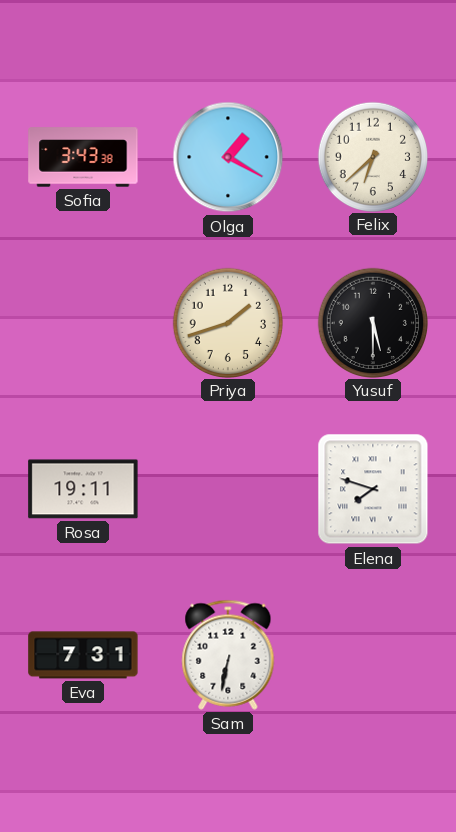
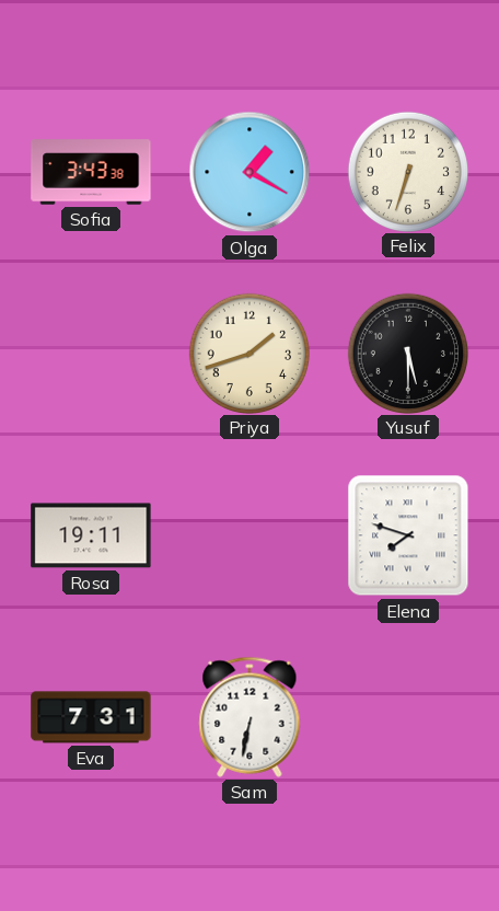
Felix: 6:38 -> 6:33 (407, 171)
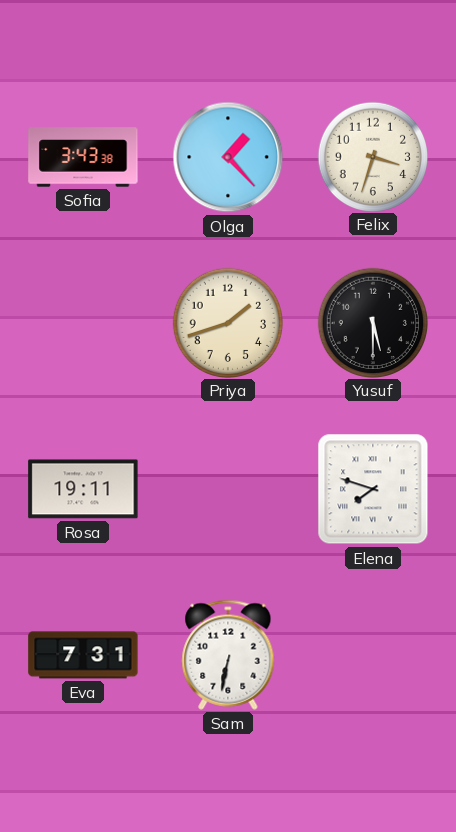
Olga: 1:20 -> 1:23 (228, 157)
Felix: 6:33 -> 3:33 (372, 156)
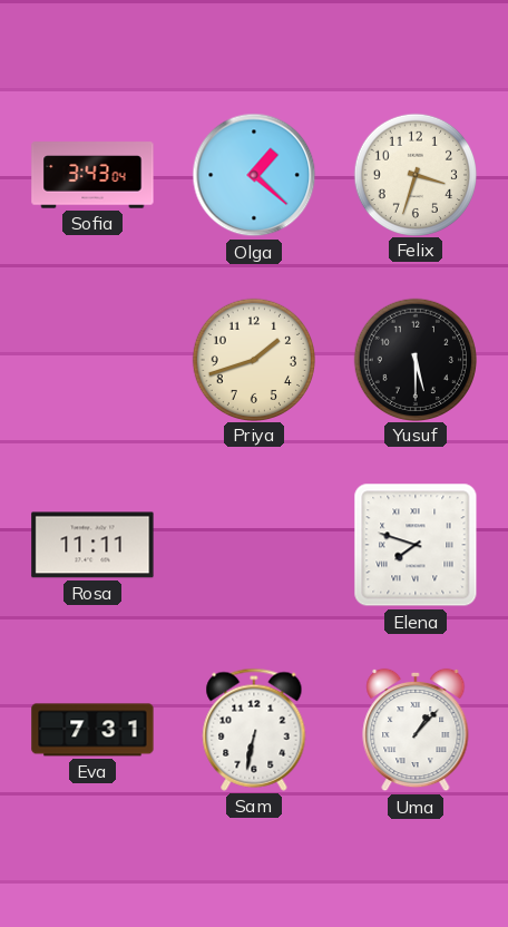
Sofia: 3:43:38 -> 3:43:04 (92, 175)
Olga: 1:23 -> 1:22 (254, 175)
Rosa: 19:11 -> 11:11 (92, 545)
Uma: none -> 1:07 (416, 730)
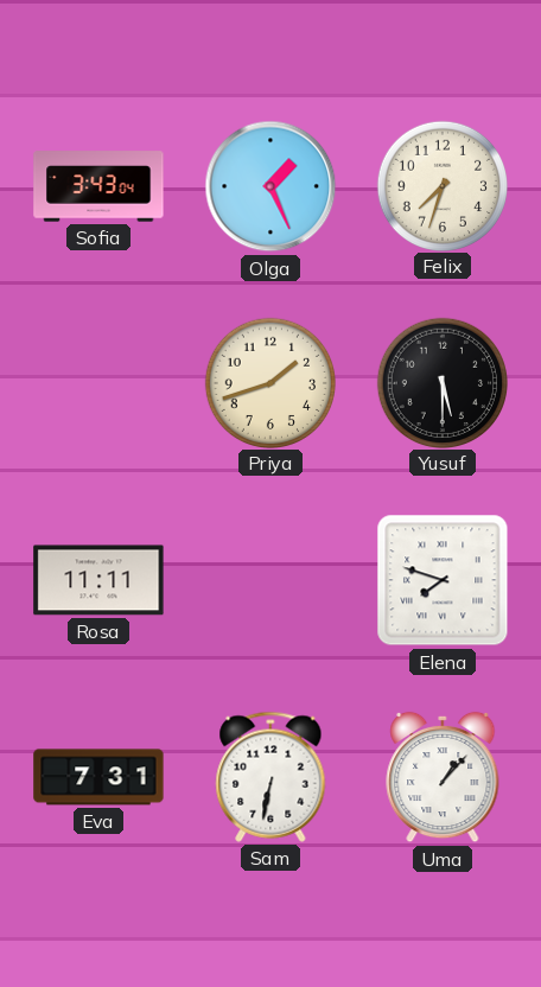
Olga: 1:22 -> 1:26 (270, 186)
Felix: 3:33 -> 7:33 (441, 185)
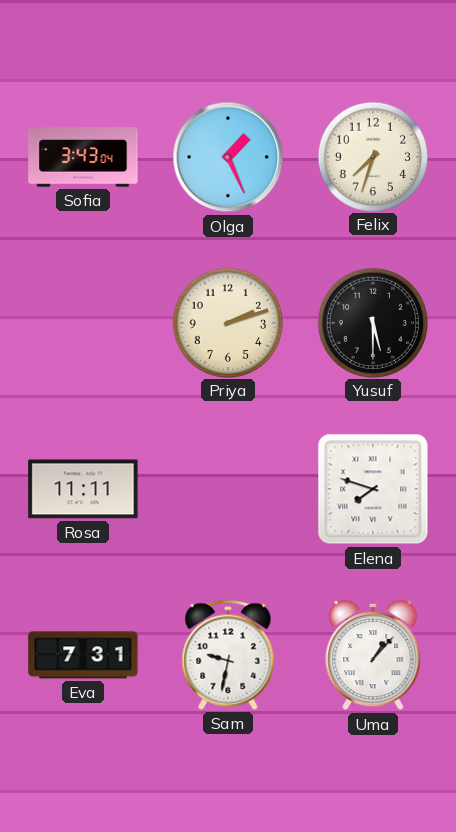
Priya: 1:42 -> 2:12 (227, 322)
Sam: 6:32 -> 9:32 (228, 655)
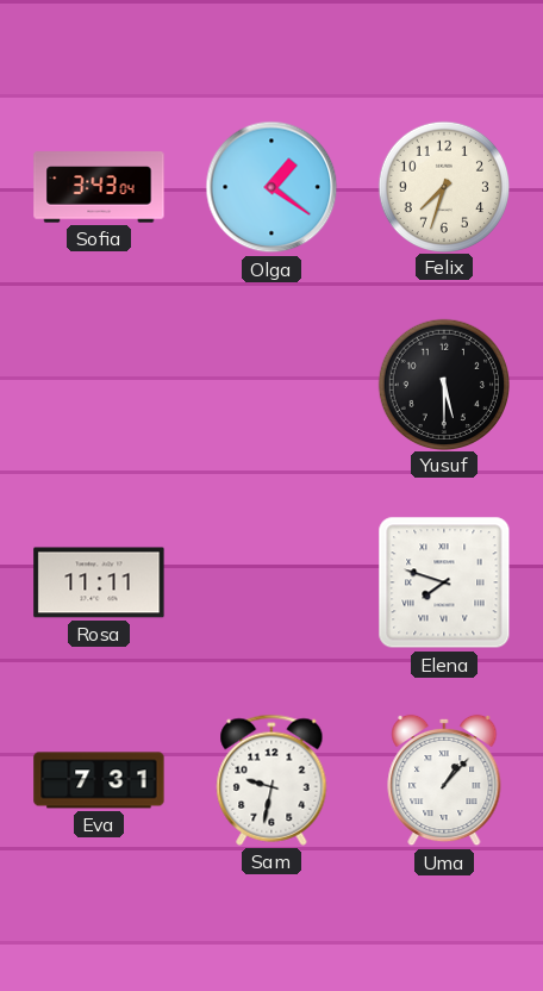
Olga: 1:26 -> 1:21 (271, 187)
Priya: 2:12 -> none (227, 322)
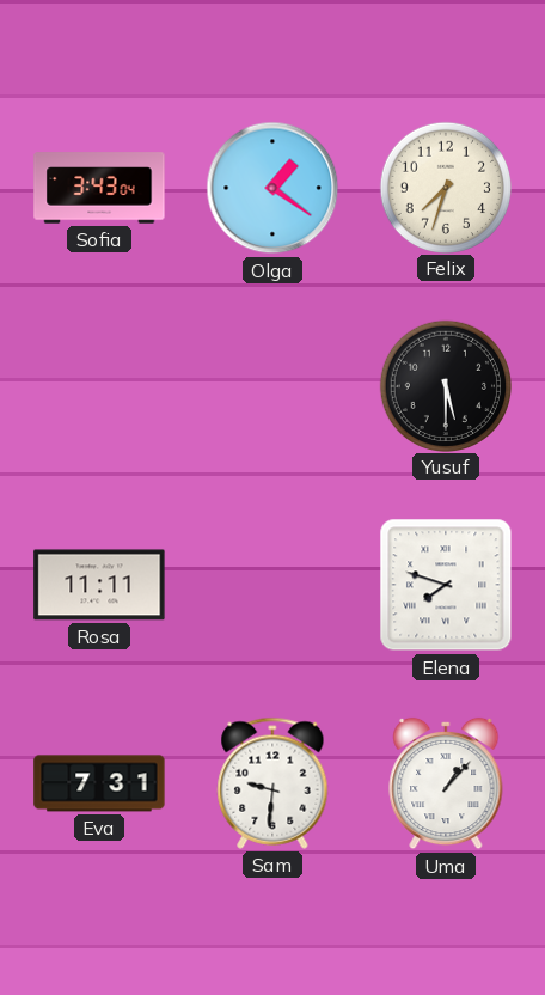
Sam: 9:32 -> 9:31 (272, 783)
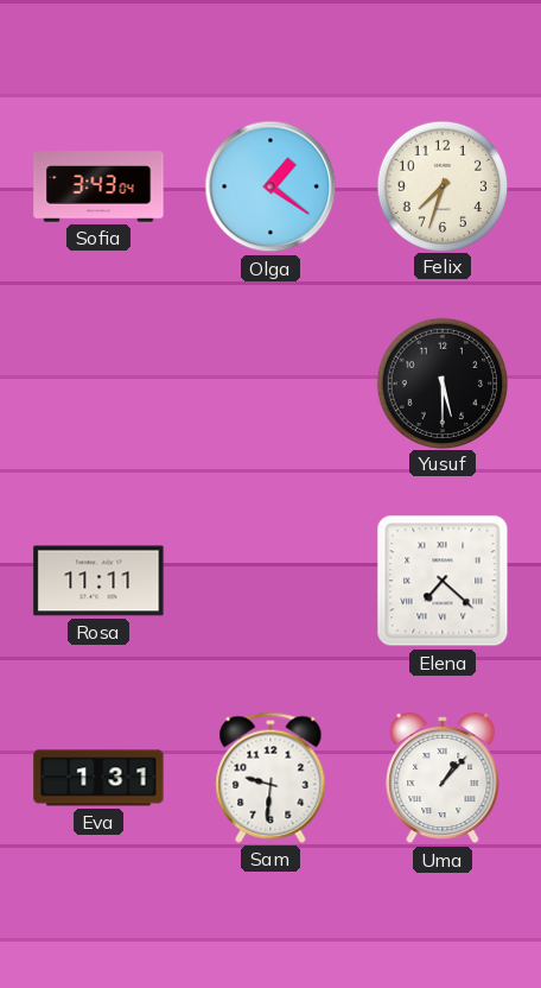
Elena: 7:48 -> 7:22 (443, 581)
Eva: 7:31 -> 1:31 (98, 778)
